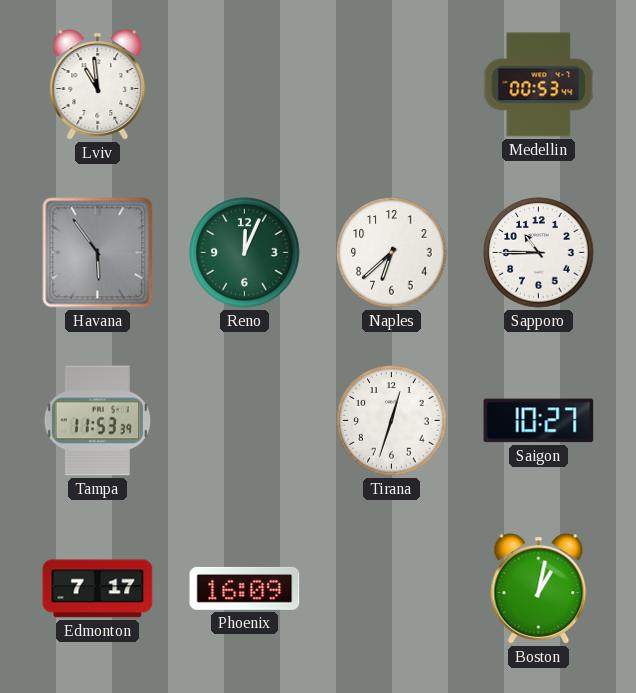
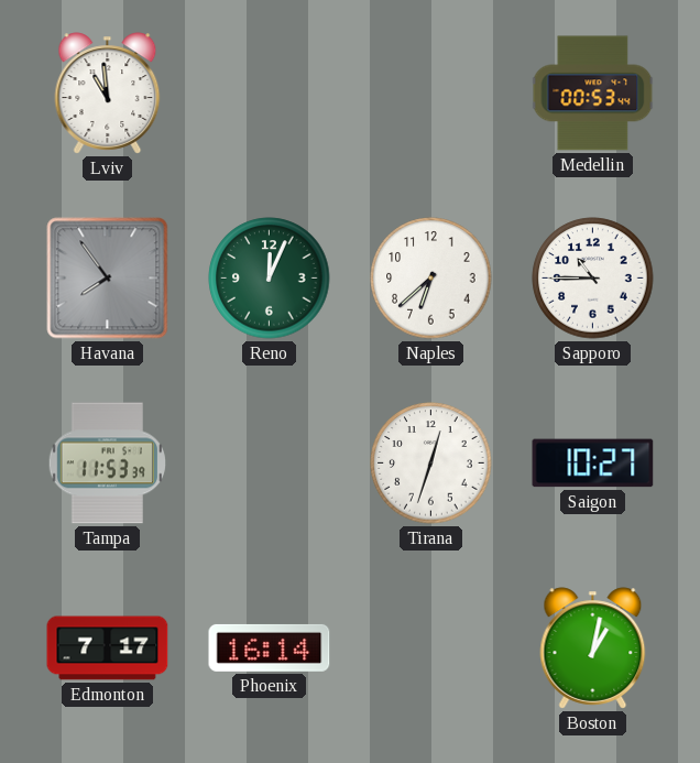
Havana: 5:54 -> 7:54 (108, 279)
Phoenix: 16:09 -> 16:14 (270, 647)
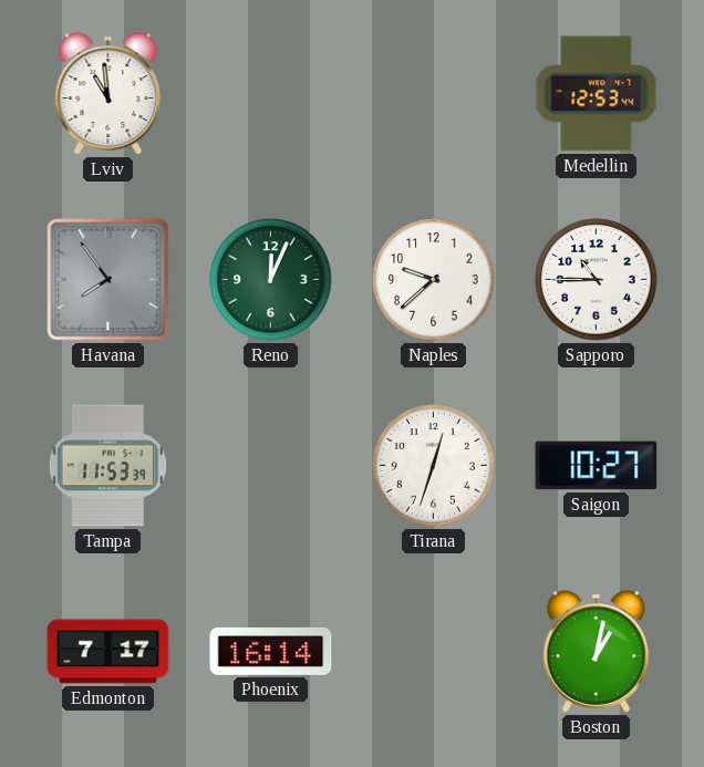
Medellin: 00:53 -> 12:53 (597, 94)
Naples: 6:38 -> 9:38 (434, 280)
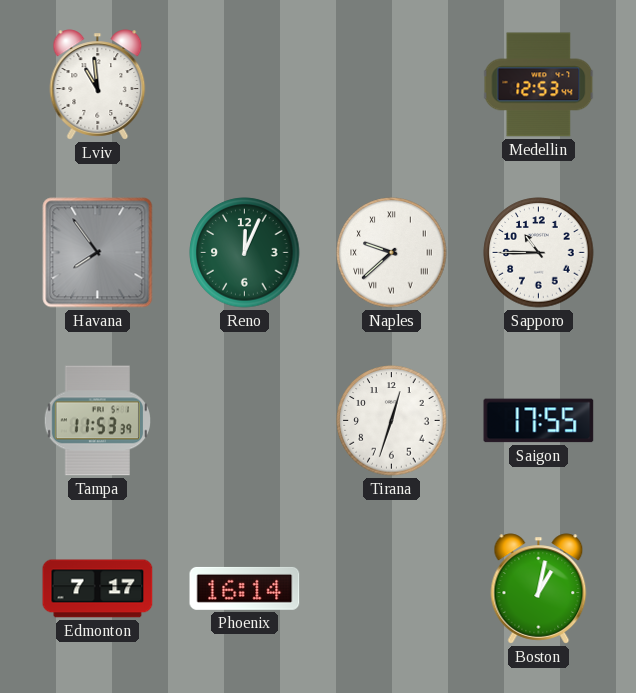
Naples numerals: Arabic -> Roman (392, 253)
Saigon: 10:27 -> 17:55 (539, 421)
